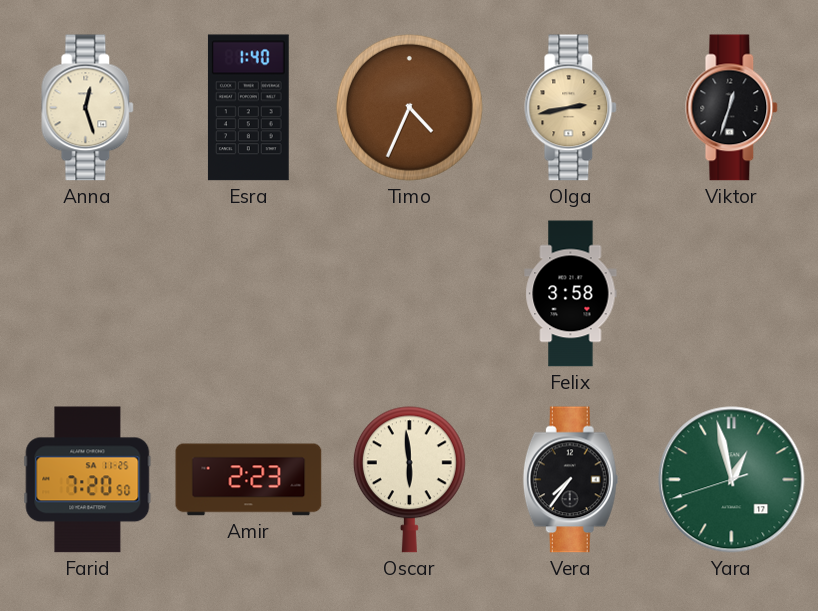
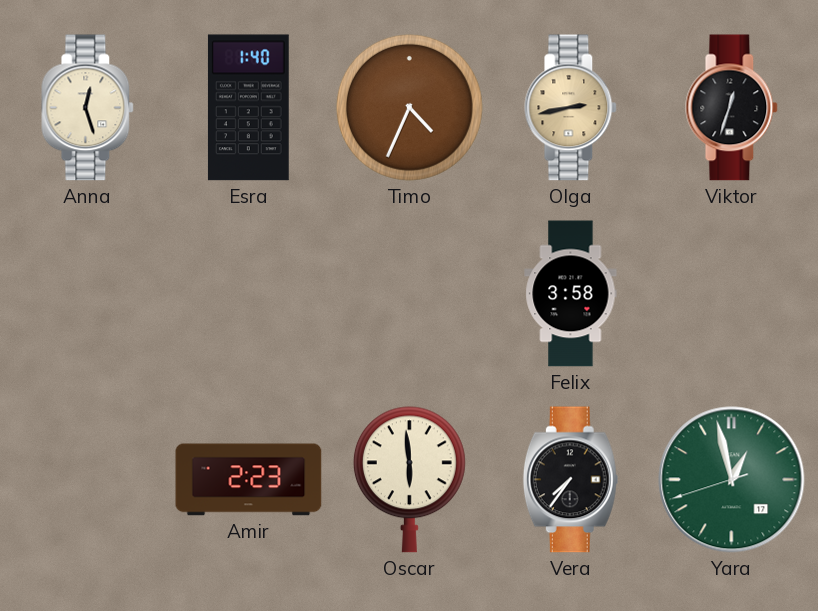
Farid: 7:20 -> none (88, 480)
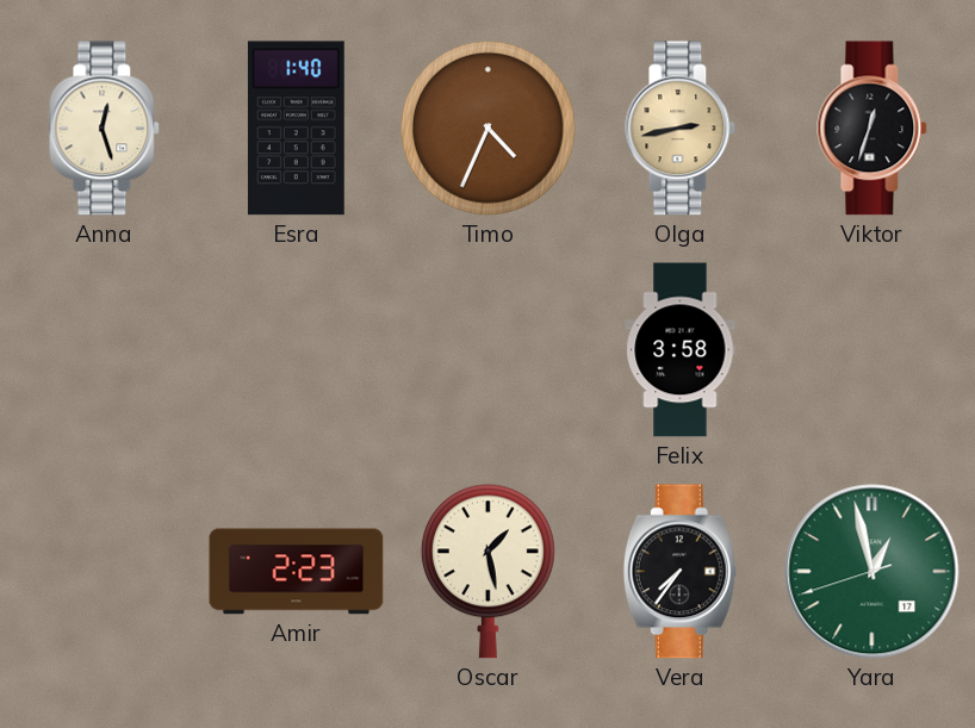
Oscar: 5:59 -> 1:28 (487, 572)
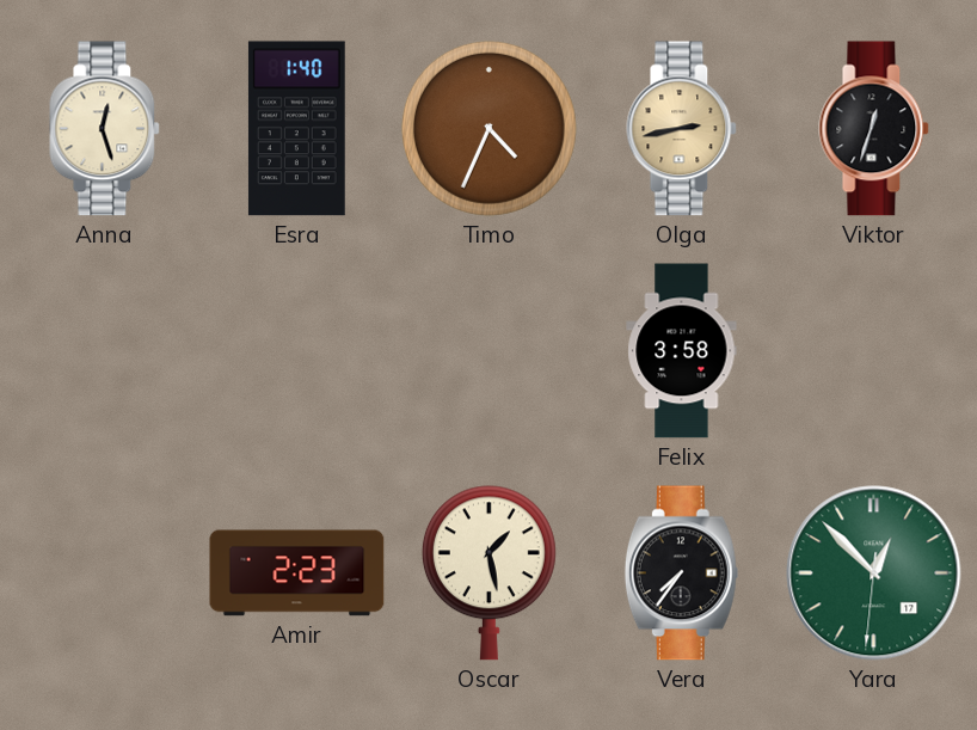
Yara: 12:57 -> 12:52 (874, 573)
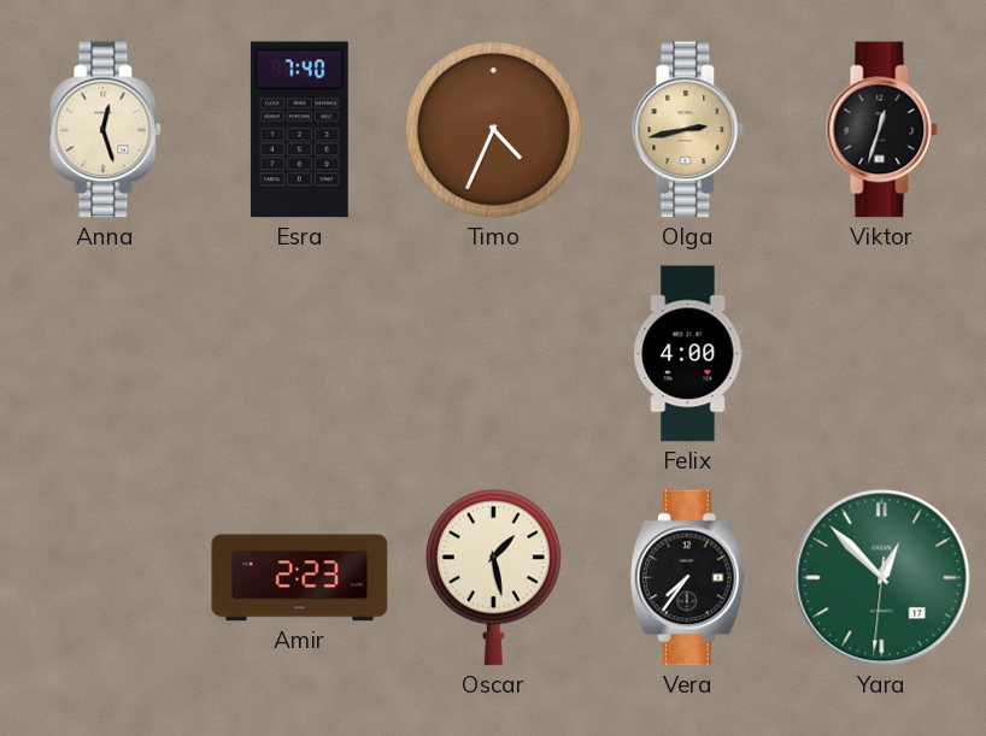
Esra: 1:40 -> 7:40 (299, 130)
Felix: 3:58 -> 4:00 (688, 354)
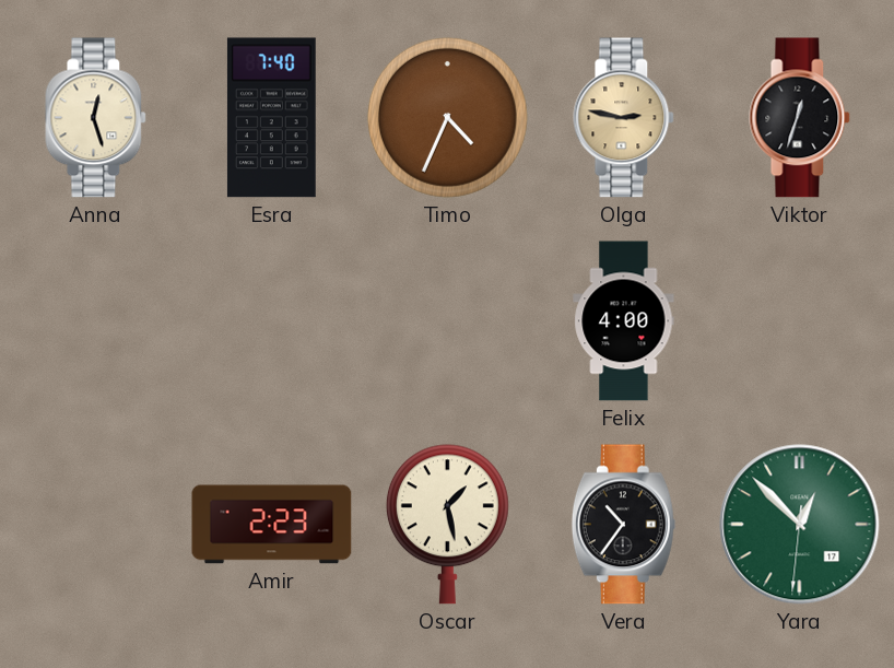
Olga: 2:43 -> 2:47 (624, 118)
Vera: 7:36 -> 10:36 (623, 525)
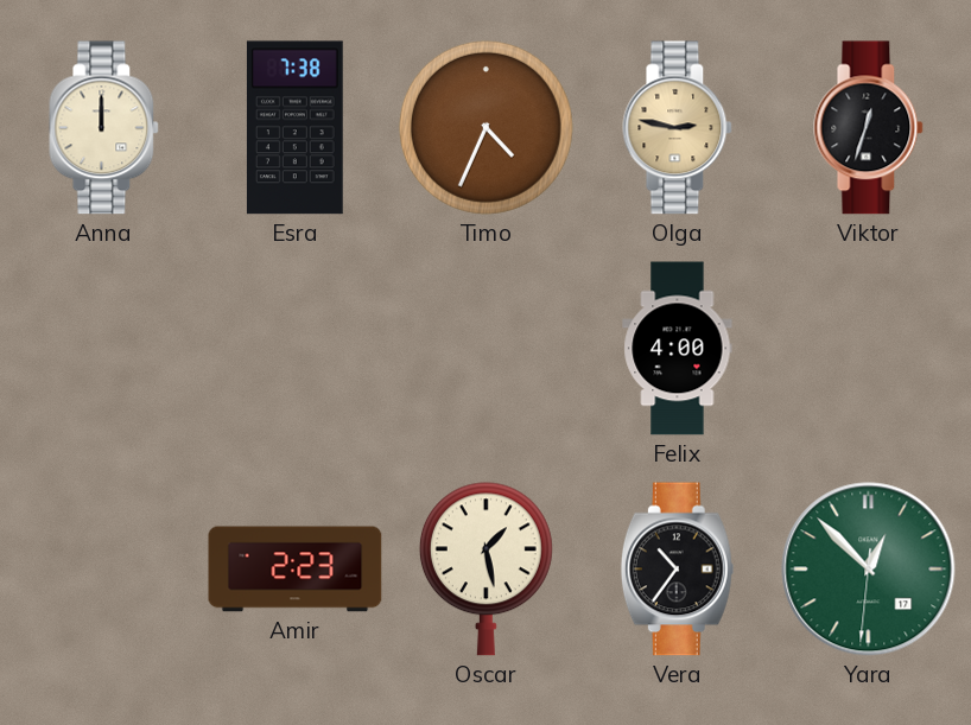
Anna: 12:27 -> 12:00 (104, 128)
Esra: 7:40 -> 7:38 (294, 128)
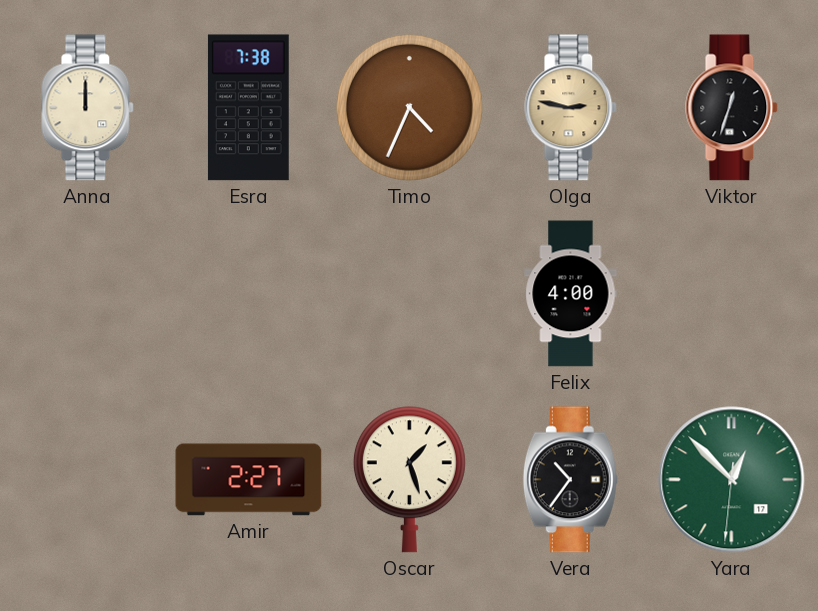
Amir: 2:23 -> 2:27 (249, 480)
Oscar: 1:28 -> 1:27 (409, 480)
